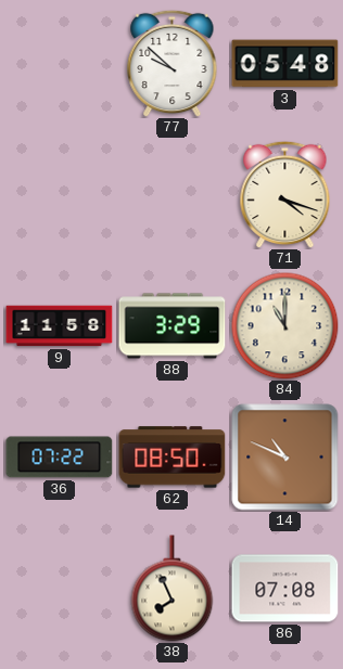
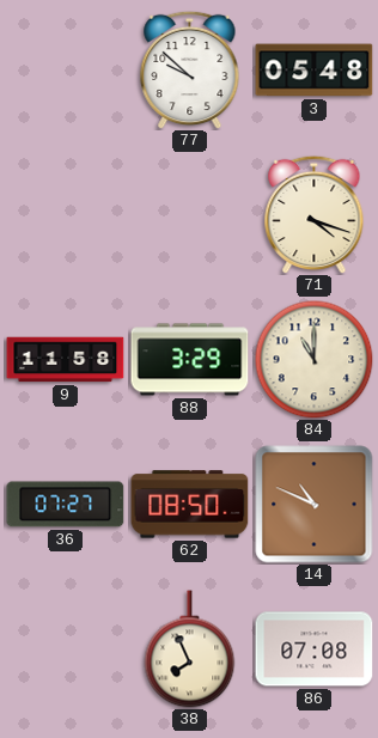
36: 07:22 -> 07:27 (66, 505)
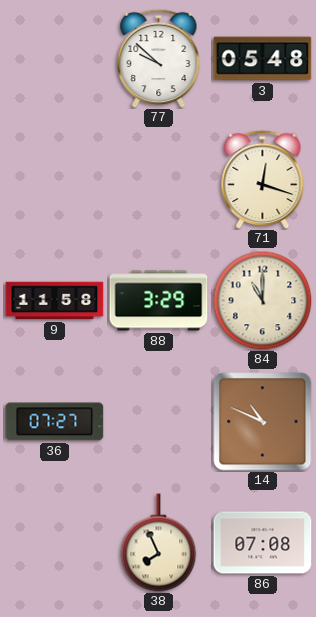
71: 4:18 -> 12:18 (263, 179)
62: 08:50 -> none (190, 505)
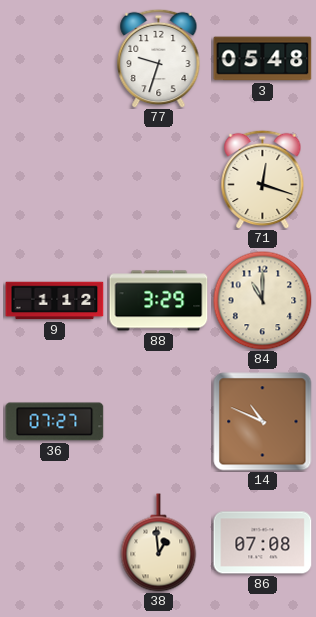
77: 9:52 -> 9:33 (159, 58)
9: 11:58 -> 1:12 (55, 301)
38: 7:56 -> 12:59 (159, 543)
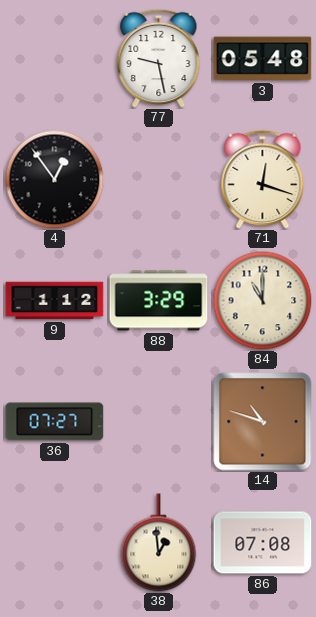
77: 9:33 -> 9:28 (159, 58)
4: none -> 12:54 (55, 180)
14: 10:49 -> 10:48 (263, 422)
